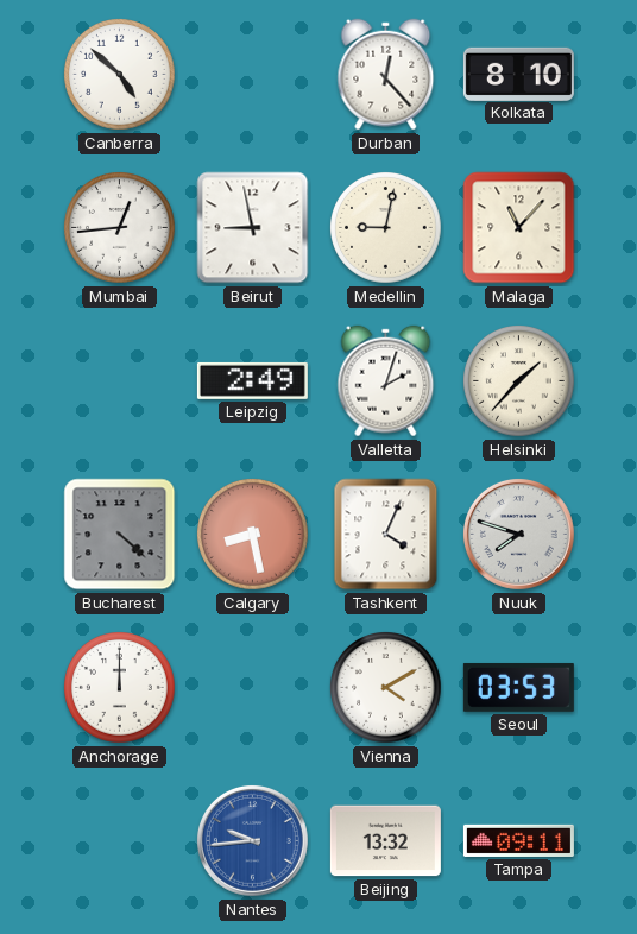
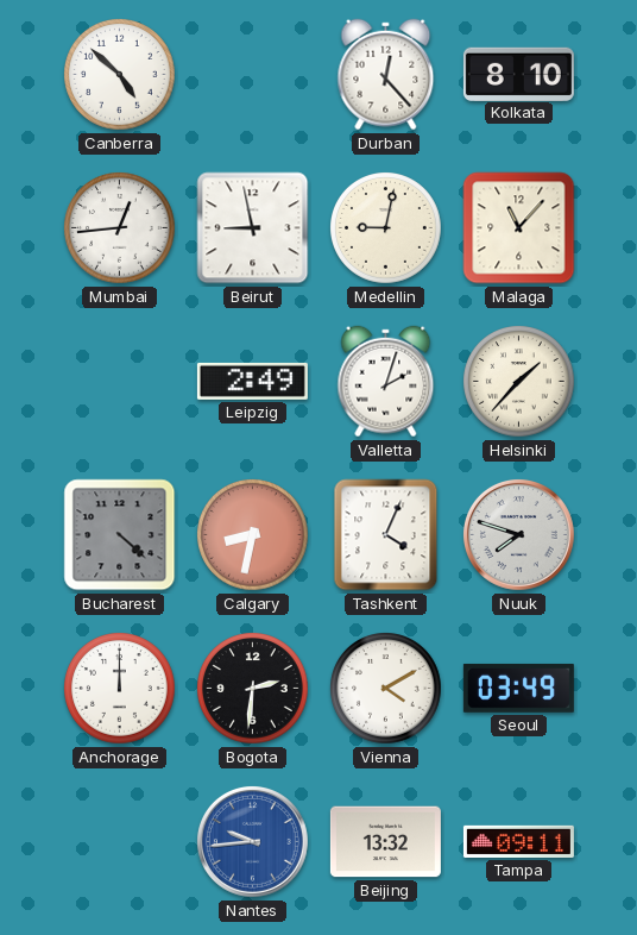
Calgary: 8:28 -> 8:32 (253, 535)
Bogota: none -> 2:31 (253, 689)
Seoul: 03:53 -> 03:49 (518, 688)
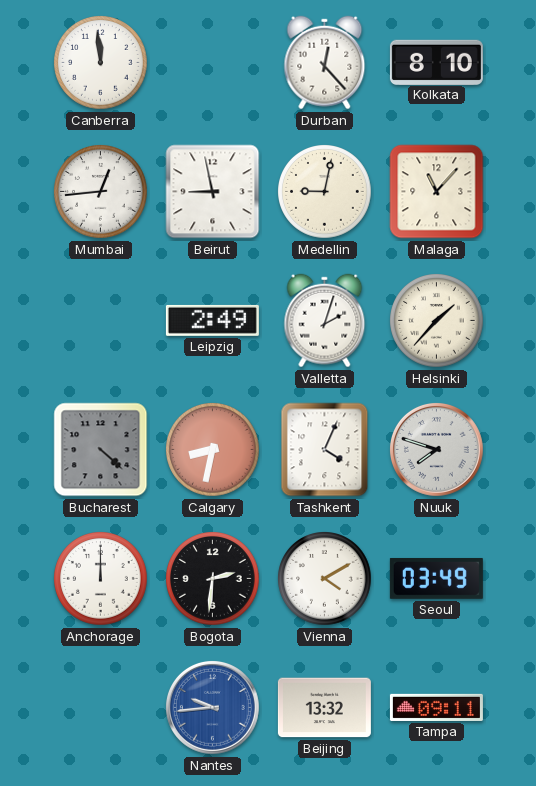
Canberra: 4:52 -> 11:59 (101, 63)
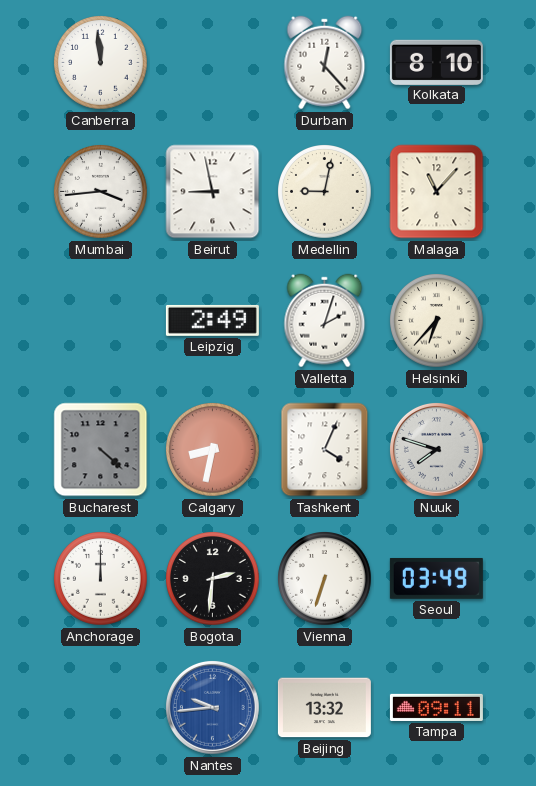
Mumbai: 12:44 -> 3:44 (101, 192)
Helsinki: 1:37 -> 6:37 (437, 321)
Vienna: 4:10 -> 6:33 (325, 579)
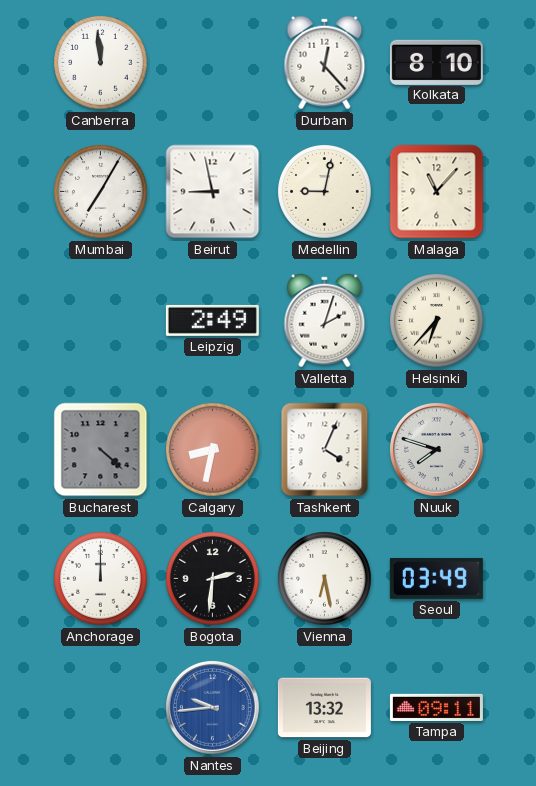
Mumbai: 3:44 -> 7:05 (101, 192)
Vienna: 6:33 -> 6:28 (325, 579)
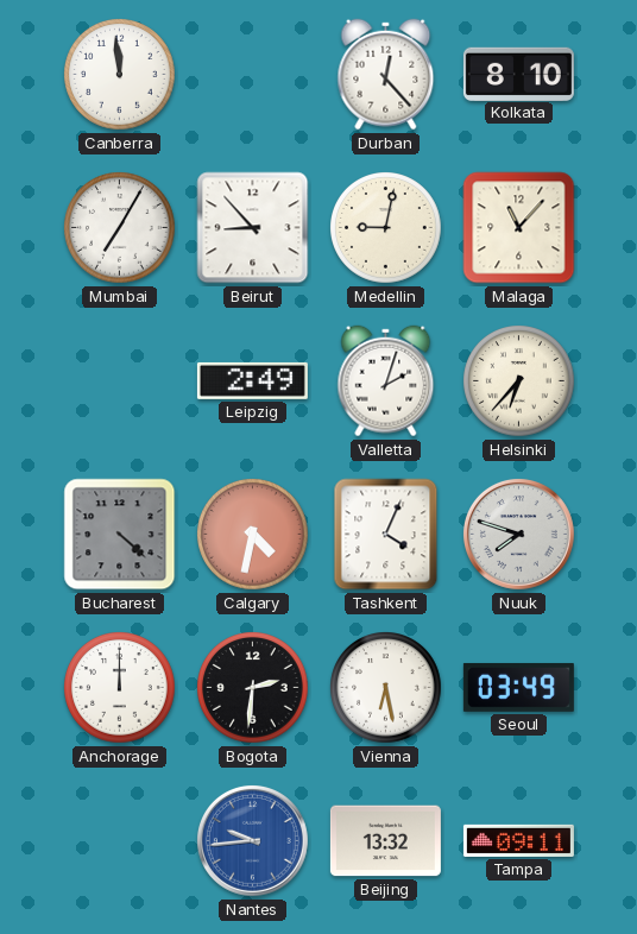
Beirut: 8:58 -> 8:53 (253, 228)
Calgary: 8:32 -> 4:32 (253, 535)
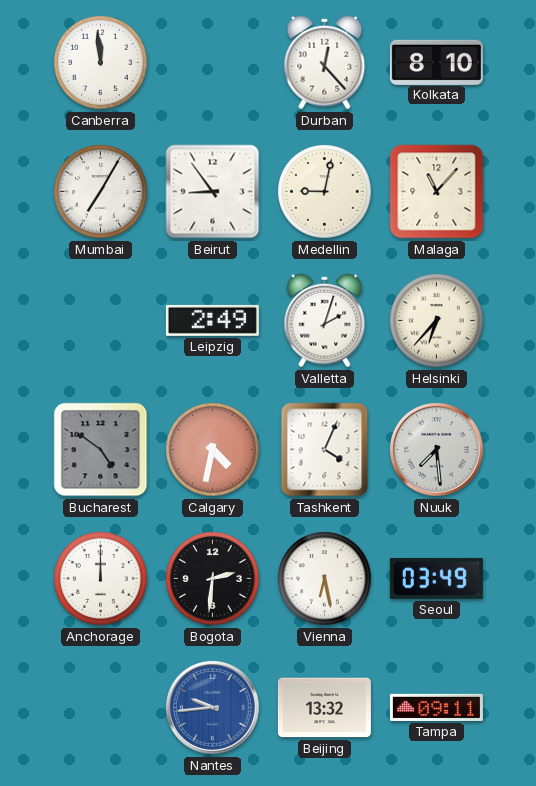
Beirut: 8:53 -> 8:54 (213, 192)
Bucharest: 4:22 -> 4:51 (101, 450)
Nuuk: 7:48 -> 7:29 (436, 449)
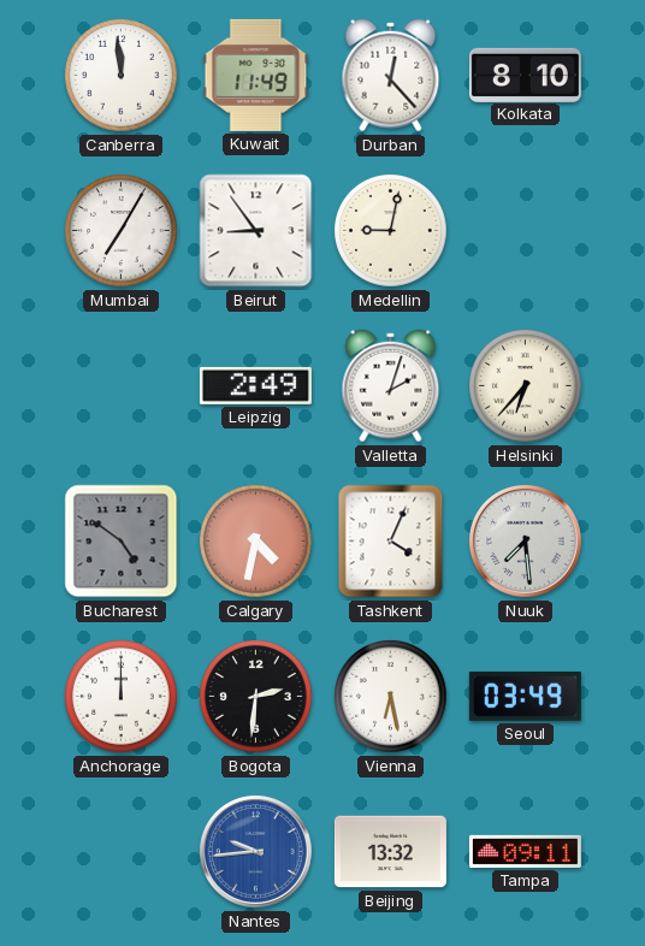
Kuwait: none -> 11:49 (256, 75)
Malaga: 11:07 -> none (437, 192)
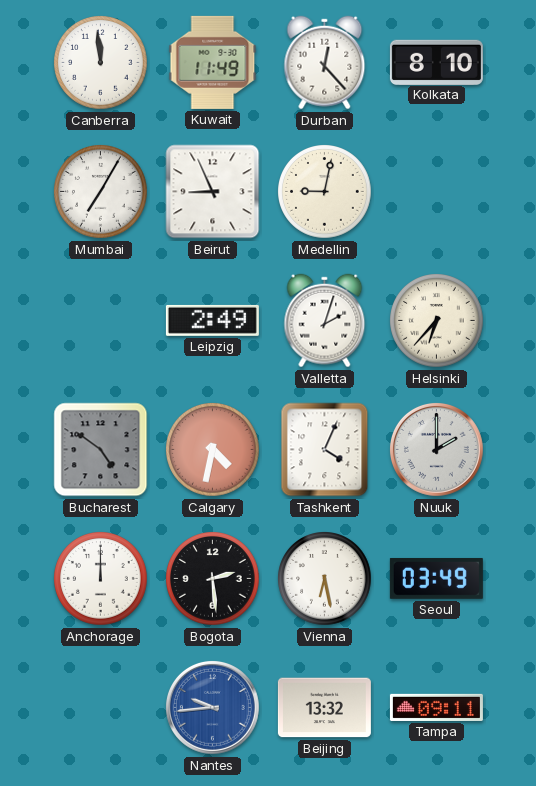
Beirut: 8:54 -> 8:56 (213, 192)
Nuuk: 7:29 -> 2:00 (436, 449)
Bogota: 2:31 -> 2:29 (213, 579)
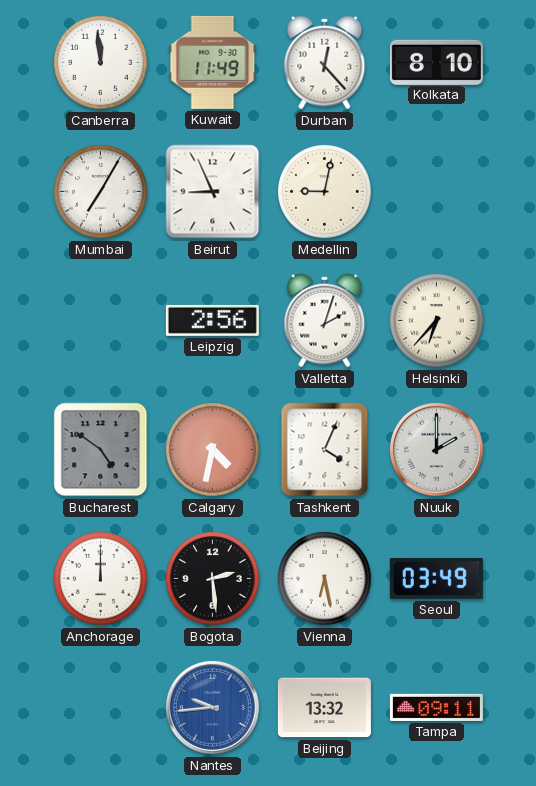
Leipzig: 2:49 -> 2:56 (212, 320)
